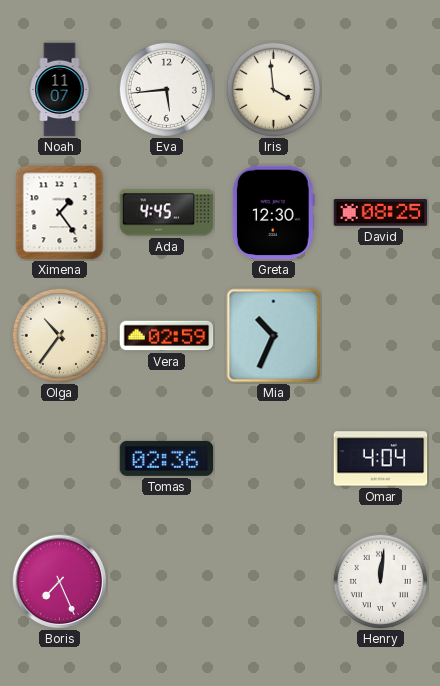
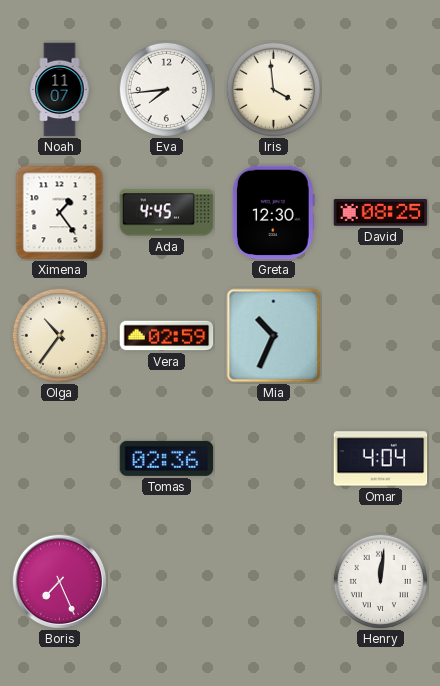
Eva: 5:44 -> 7:44 (166, 89)
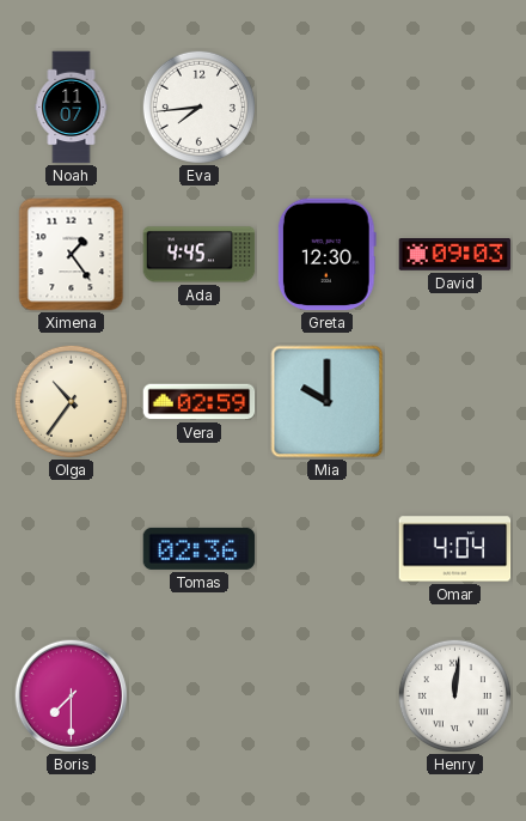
Iris: 3:59 -> none (273, 89)
David: 08:25 -> 09:03 (455, 255)
Mia: 10:34 -> 10:00 (328, 402)
Boris: 7:26 -> 7:30 (71, 695)
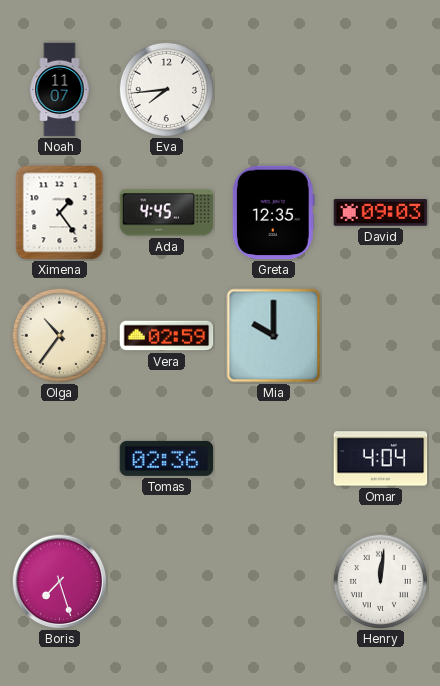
Greta: 12:30 -> 12:35 (273, 213)
Boris: 7:30 -> 7:27 (59, 581)
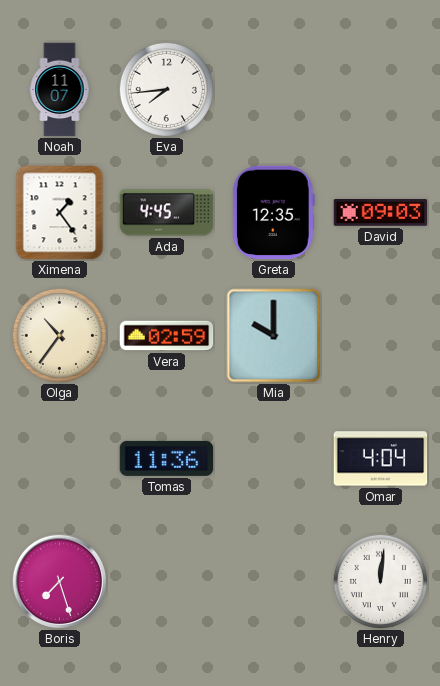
Tomas: 02:36 -> 11:36 (167, 458)
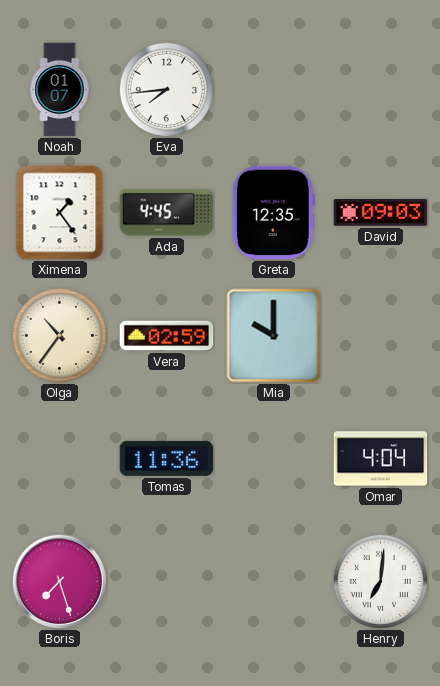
Noah: 11:07 -> 01:07 (60, 90)
Henry: 12:01 -> 7:01 (380, 581)
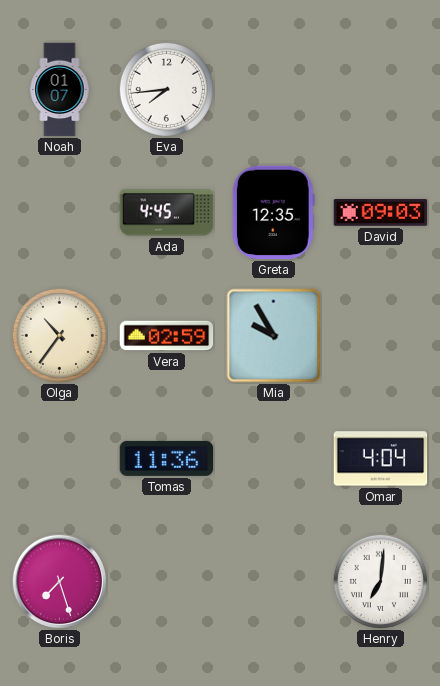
Ximena: 1:24 -> none (60, 213)
Mia: 10:00 -> 9:55 (274, 336)
